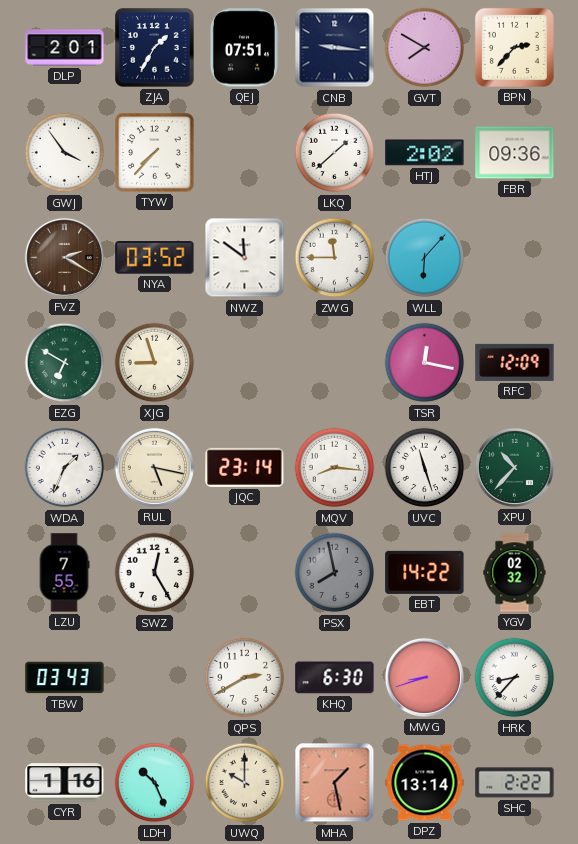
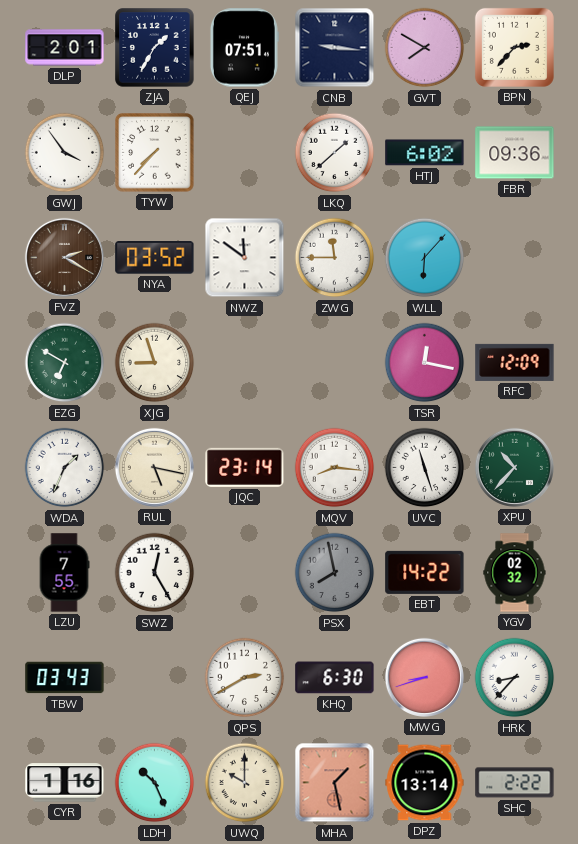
HTJ: 2:02 -> 6:02 (425, 153)
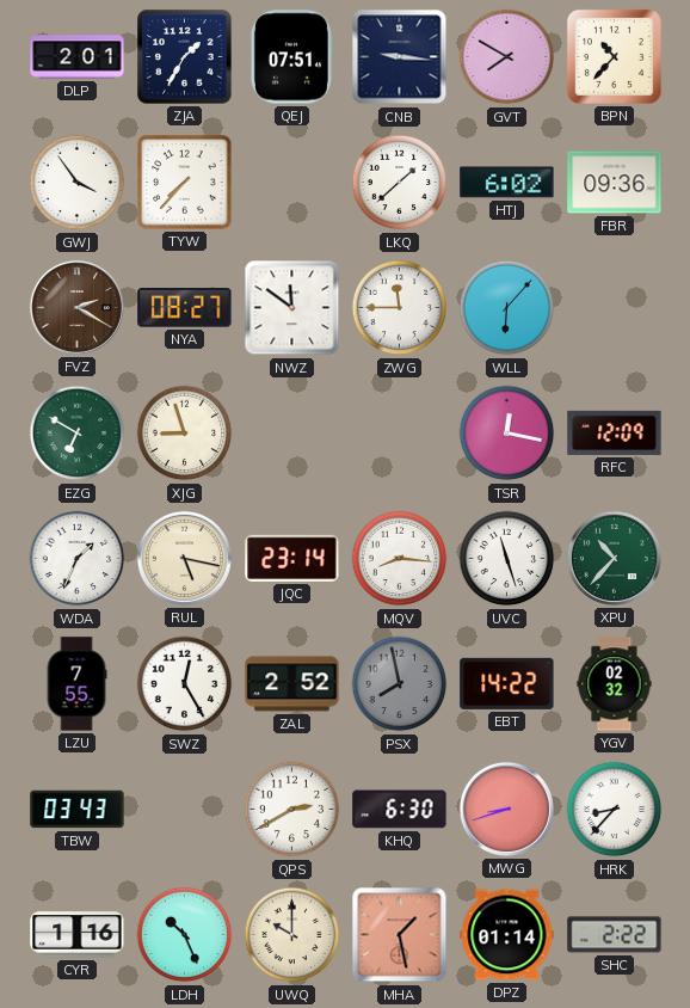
BPN: 2:37 -> 10:37 (614, 56)
NYA: 03:52 -> 08:27 (185, 308)
ZAL: none -> 2:52 (292, 684)
DPZ: 13:14 -> 01:14 (507, 935)
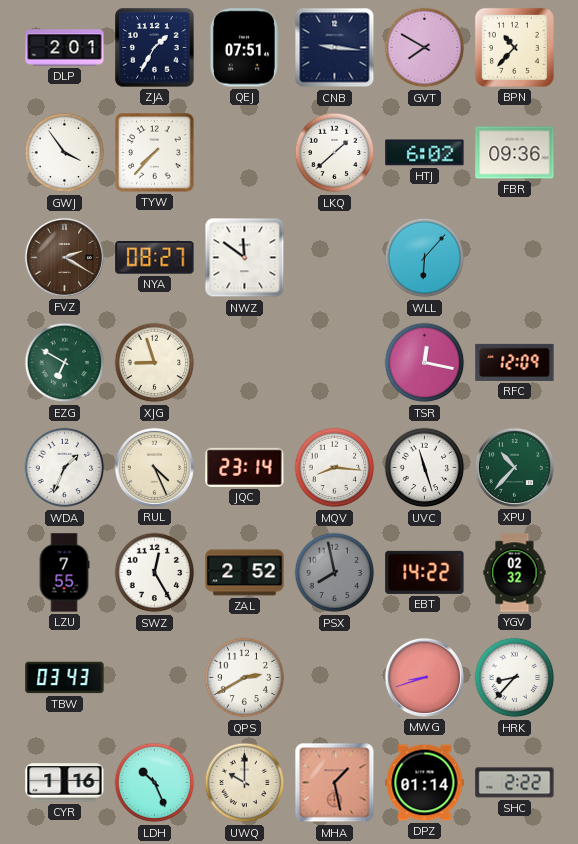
ZWG: 11:45 -> none (400, 308)
RUL: 5:17 -> 4:26 (154, 467)
KHQ: 6:30 -> none (400, 810)
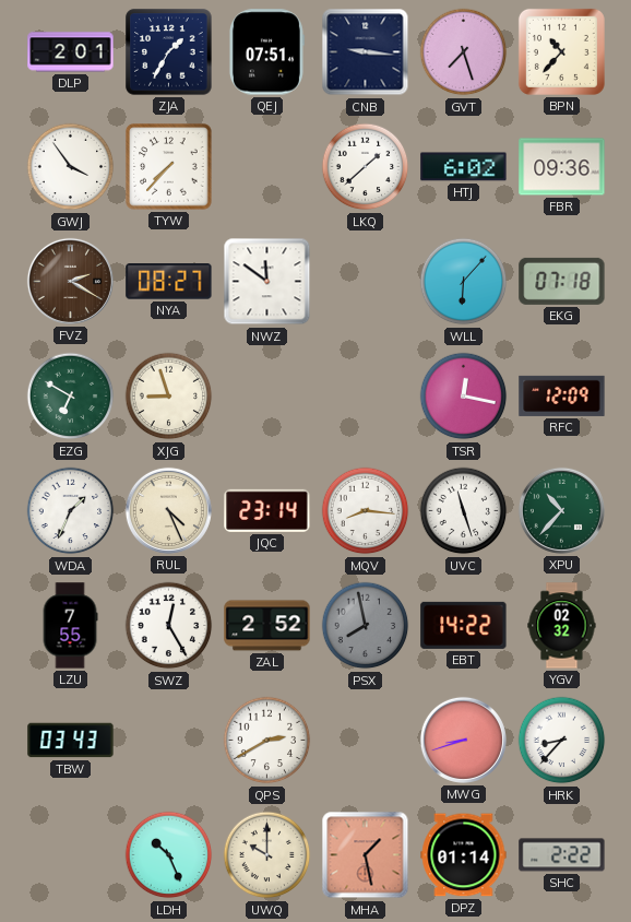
GVT: 7:50 -> 7:27 (464, 52)
EKG: none -> 07:18 (562, 281)
CYR: 1:16 -> none (65, 783)
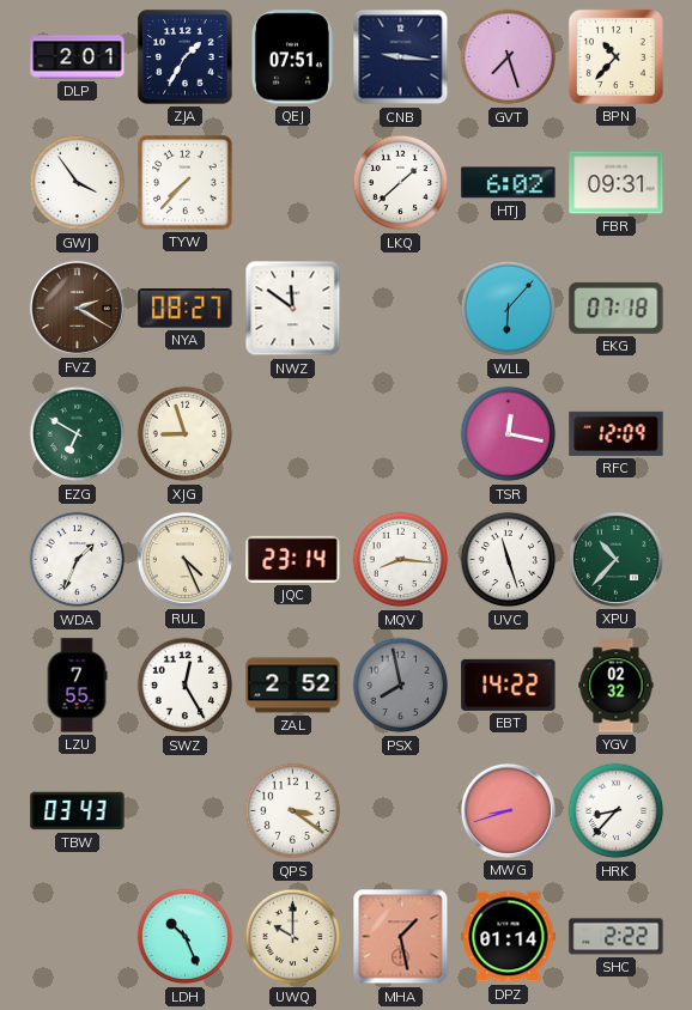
FBR: 09:36 -> 09:31 (617, 183)
QPS: 2:40 -> 3:21 (293, 811)
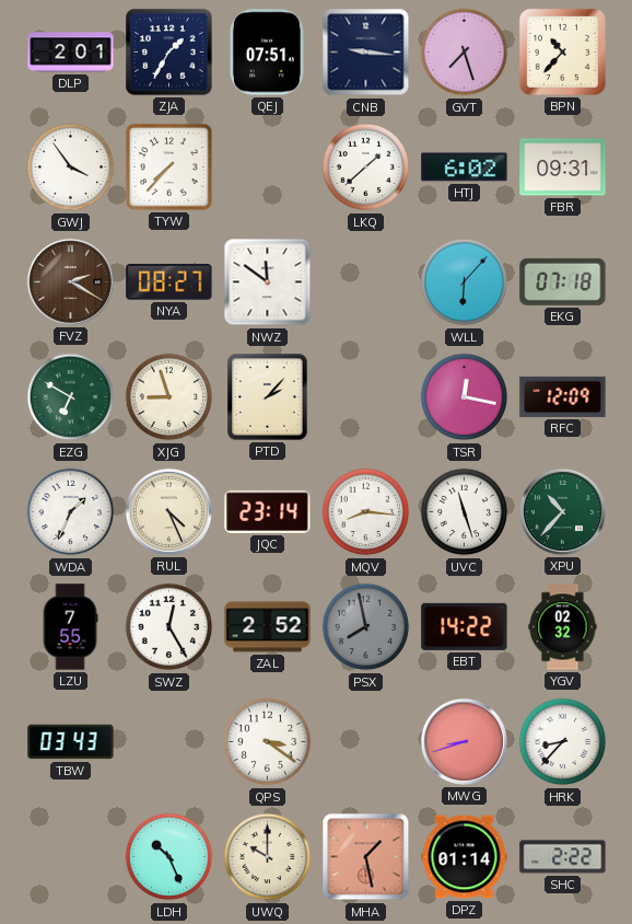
PTD: none -> 2:07 (268, 397)
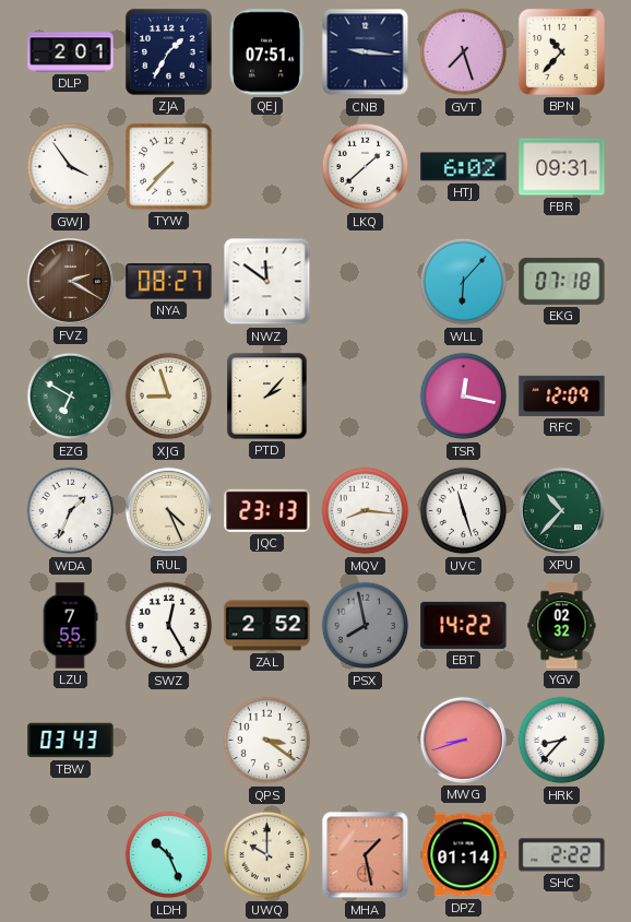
JQC: 23:14 -> 23:13 (267, 510)
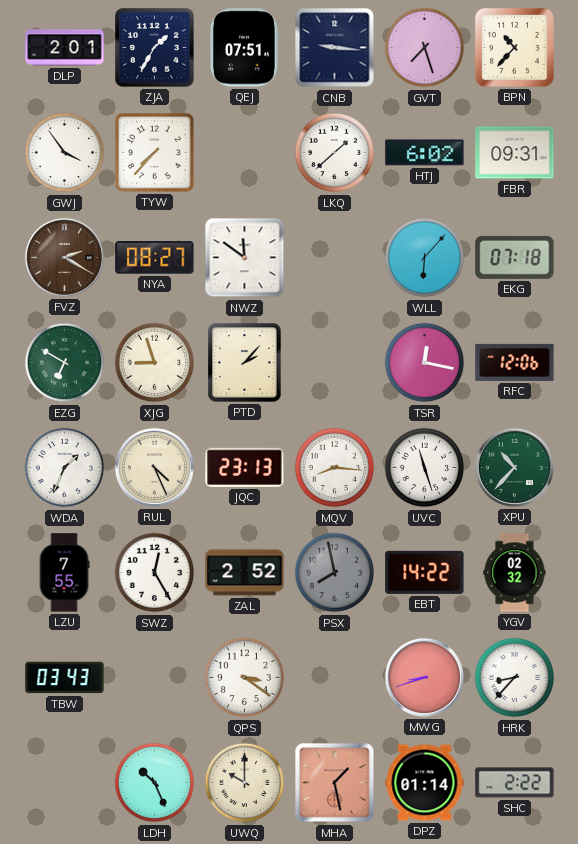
RFC: 12:09 -> 12:06 (515, 362)
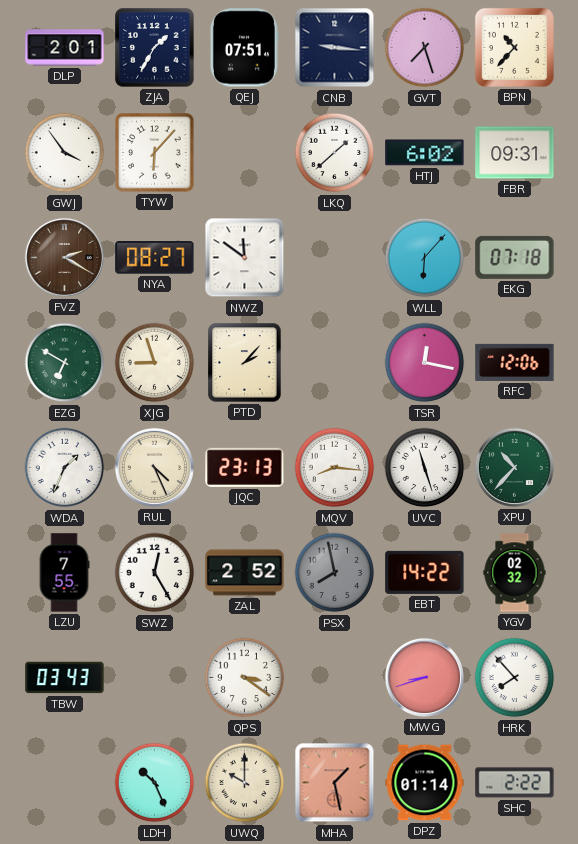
TYW: 7:37 -> 6:07 (155, 153)
HRK: 8:37 -> 7:53 (515, 678)
